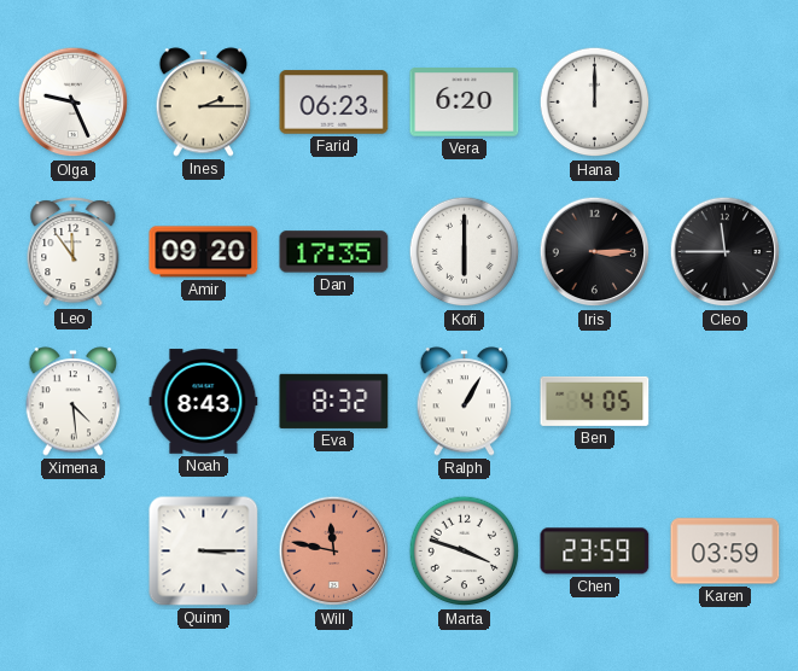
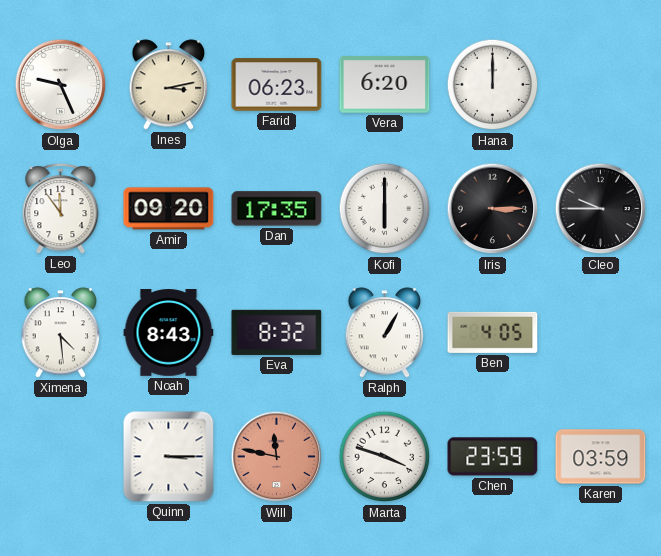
Ines: 2:15 -> 3:13 (169, 85)
Cleo: 11:45 -> 9:45 (601, 209)
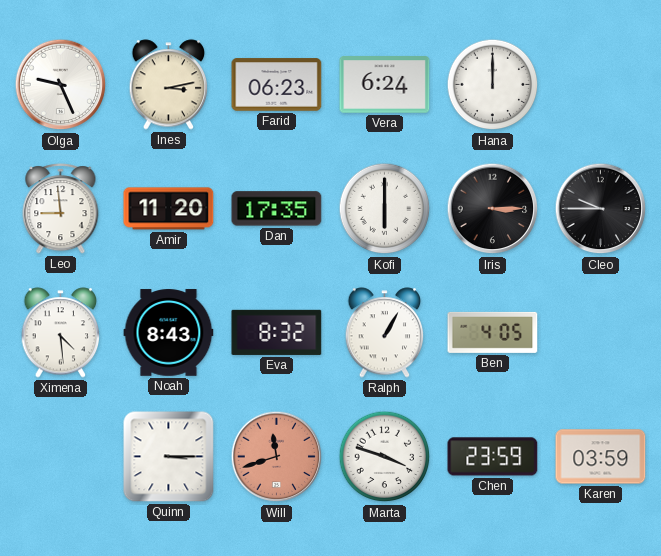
Vera: 6:20 -> 6:24 (385, 85)
Leo: 11:54 -> 8:59 (61, 209)
Amir: 09:20 -> 11:20 (169, 209)
Will: 11:47 -> 11:42 (277, 457)
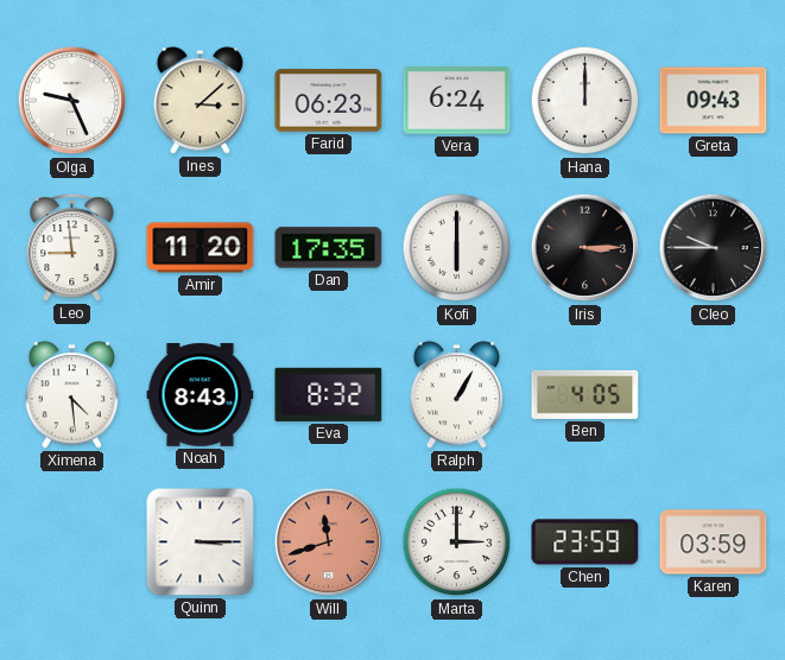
Ines: 3:13 -> 3:08 (201, 101)
Greta: none -> 09:43 (714, 101)
Marta: 3:48 -> 3:00 (457, 542)
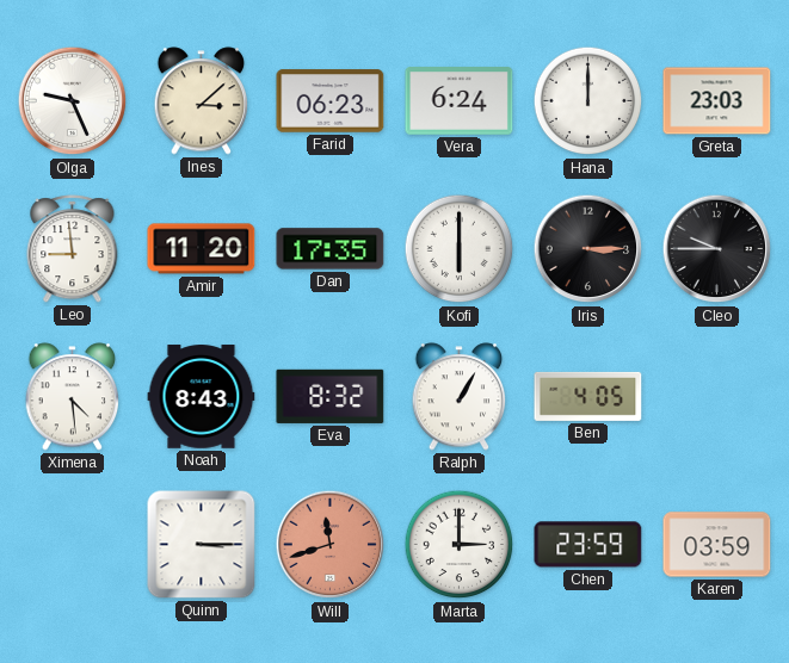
Greta: 09:43 -> 23:03 (717, 101)
